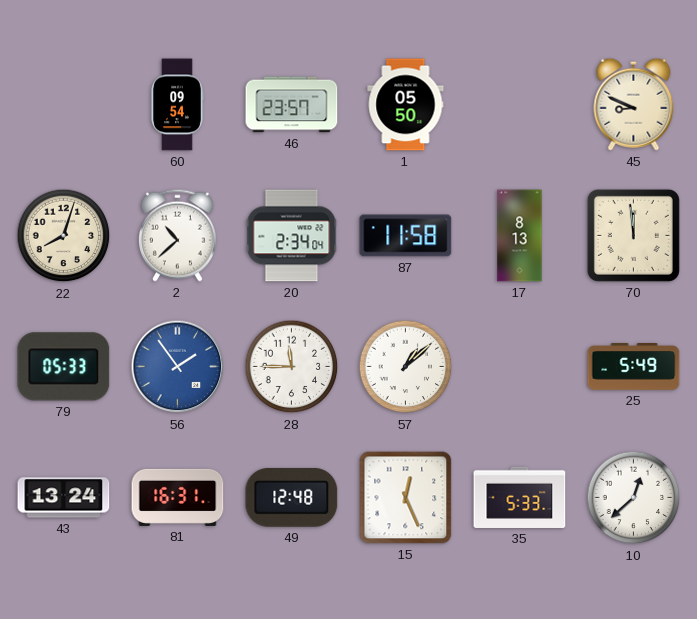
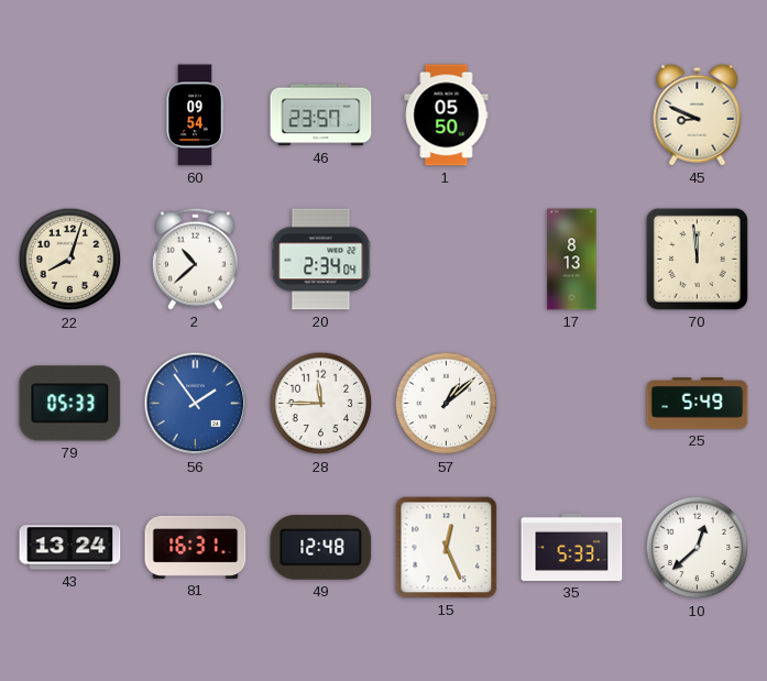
87: 11:58 -> none (406, 236)
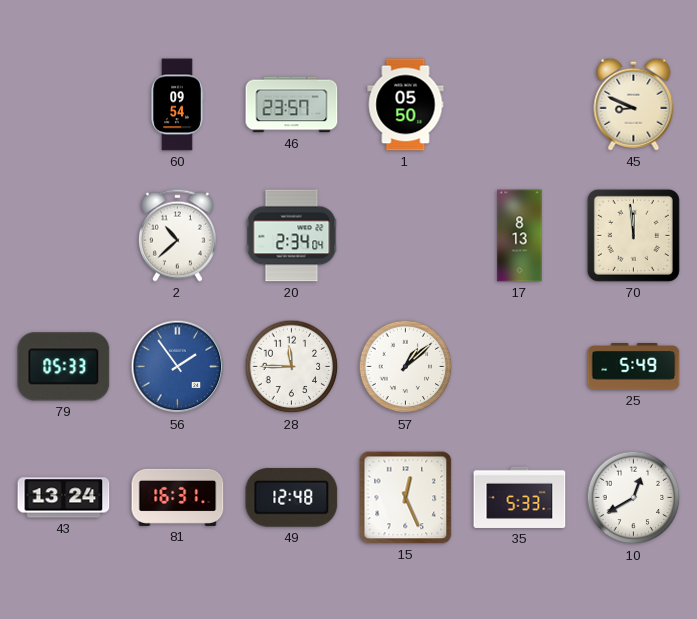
22: 8:03 -> none (70, 260)
10: 12:38 -> 12:40 (634, 498)
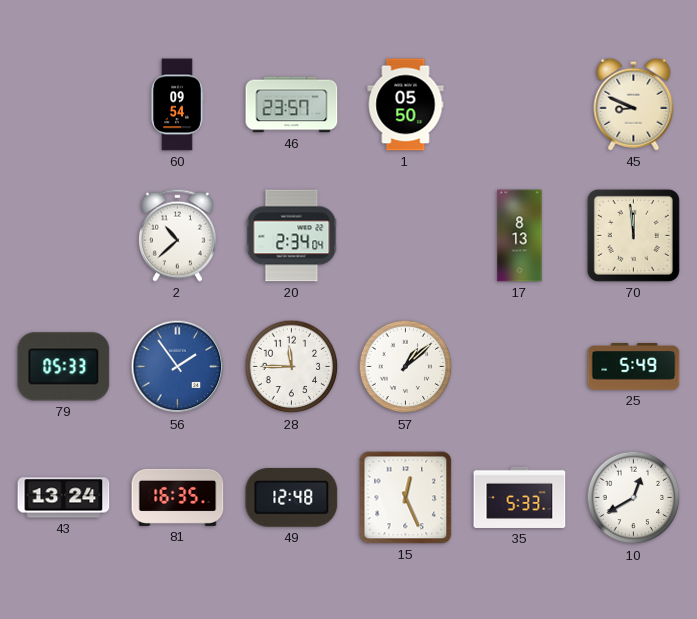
81: 16:31 -> 16:35 (178, 497)
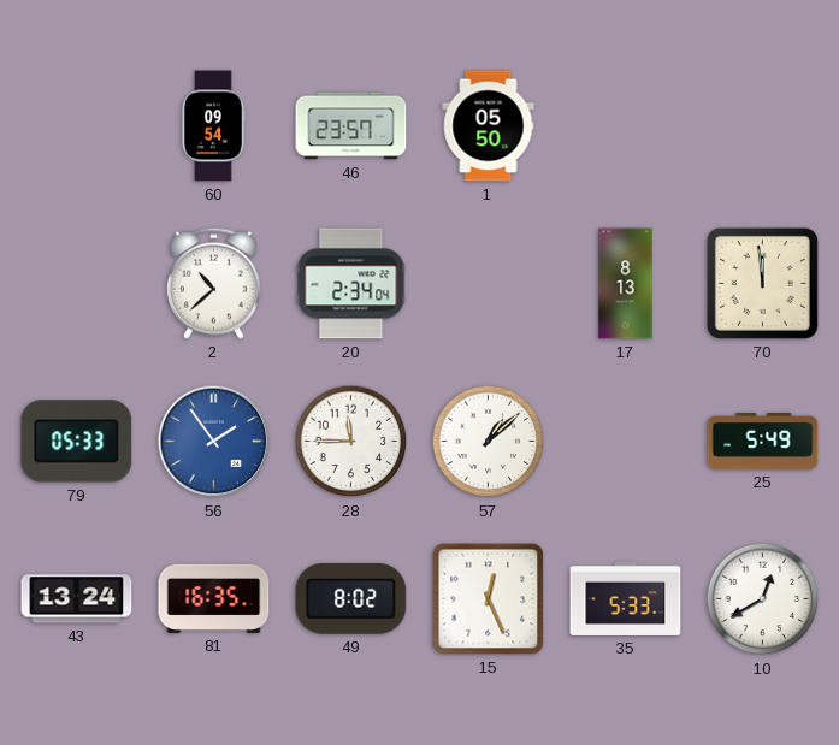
45: 8:49 -> none (634, 104)
49: 12:48 -> 8:02 (351, 598)
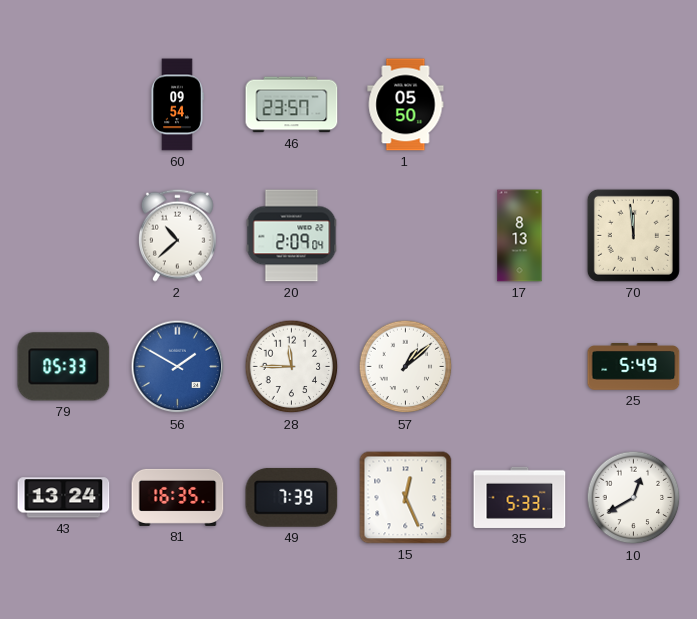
20: 2:34 -> 2:09 (292, 236)
56: 1:54 -> 1:50 (178, 367)
49: 8:02 -> 7:39 (292, 497)
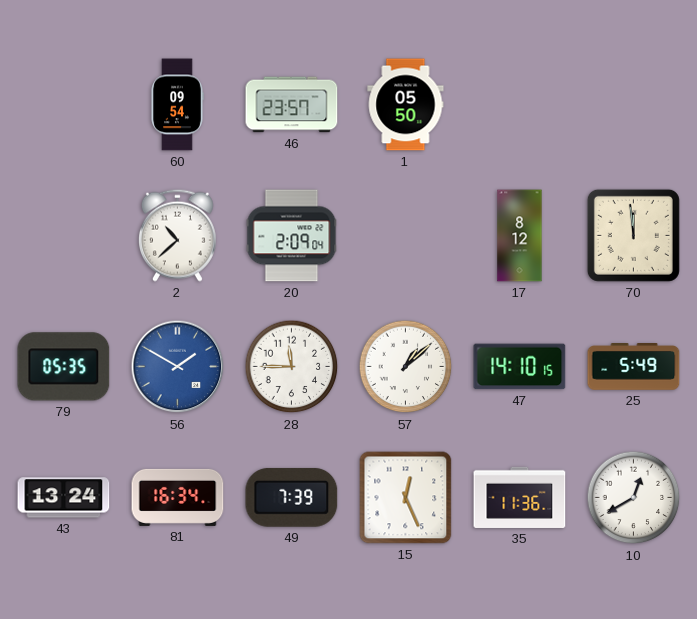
17: 8:13 -> 8:12 (520, 236)
79: 05:33 -> 05:35 (64, 367)
47: none -> 14:10 (520, 367)
81: 16:35 -> 16:34 (178, 497)
35: 5:33 -> 11:36 (520, 497)
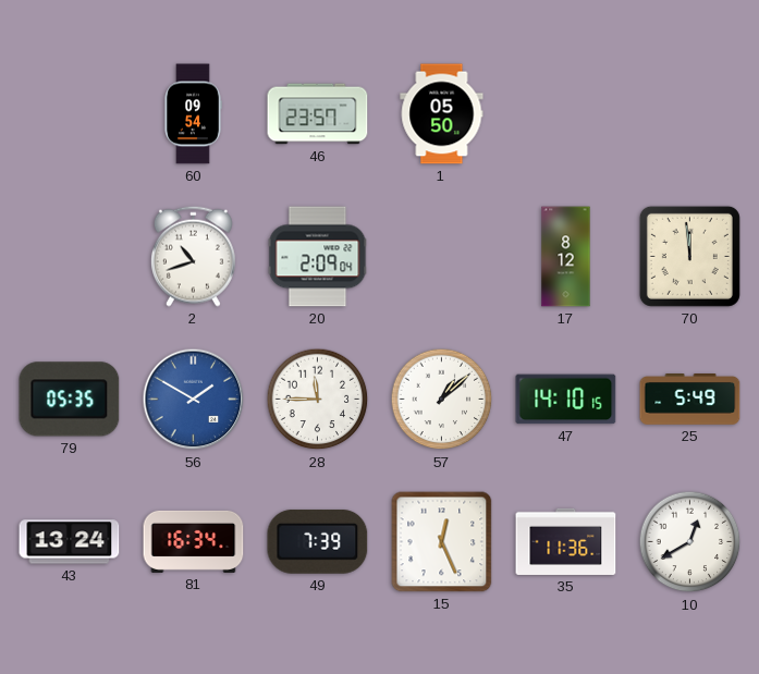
2: 10:38 -> 10:42 (193, 256)
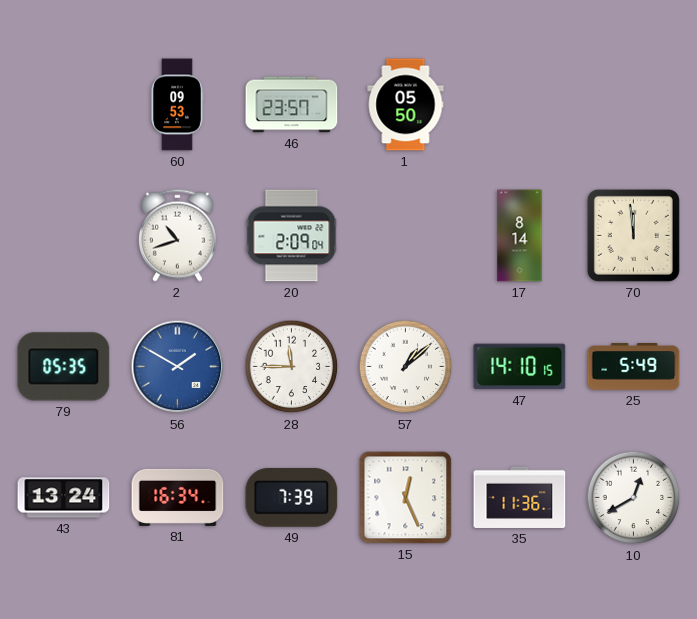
60: 09:54 -> 09:53 (177, 105)
17: 8:12 -> 8:14 (520, 236)
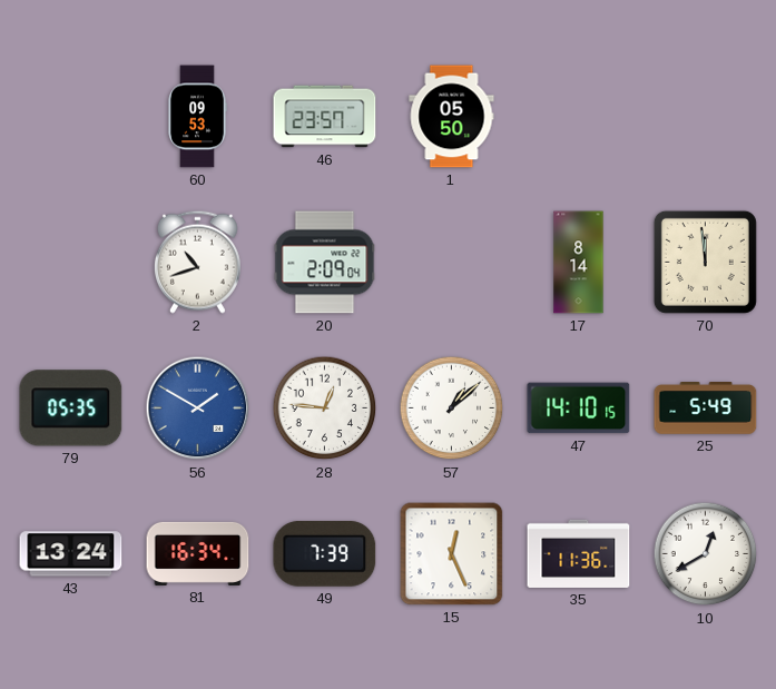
28: 11:45 -> 12:46 (325, 409)
